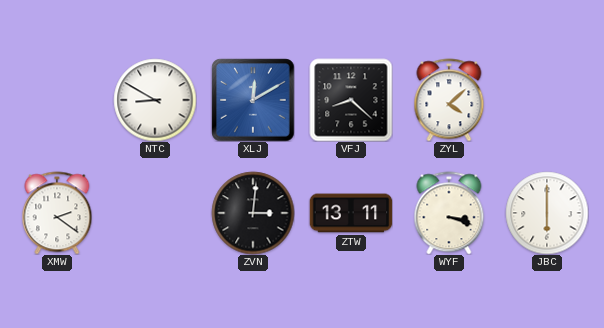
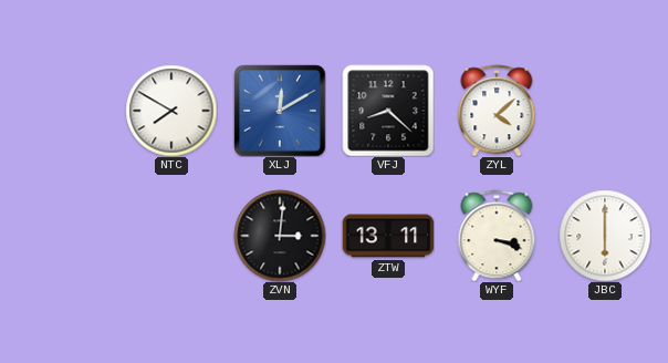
NTC: 8:50 -> 7:50 (171, 111)
XMW: 2:21 -> none (57, 213)
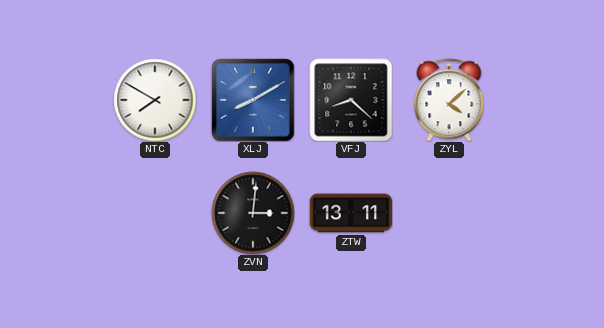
XLJ: 12:10 -> 8:10 (253, 100)
WYF: 3:18 -> none (497, 236)
JBC: 6:00 -> none (605, 236)
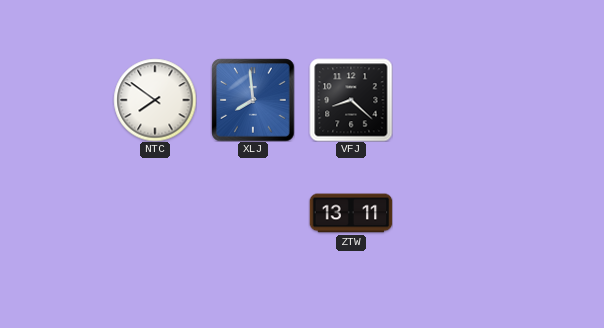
NTC: 7:50 -> 7:51 (155, 100)
XLJ: 8:10 -> 7:59 (253, 100)
ZYL: 4:08 -> none (449, 100)
ZVN: 3:01 -> none (253, 213)
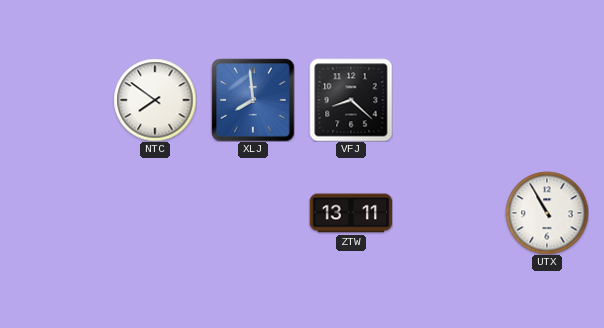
UTX: none -> 10:55 (547, 213)
